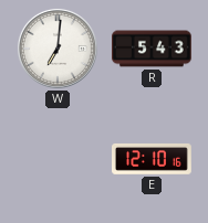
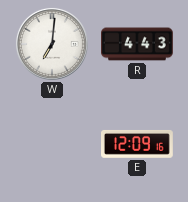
R: 5:43 -> 4:43 (138, 44)
E: 12:10 -> 12:09 (138, 144)
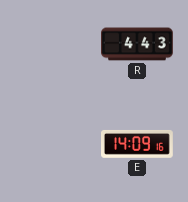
W: 7:01 -> none (52, 44)
E: 12:09 -> 14:09 (138, 144)
